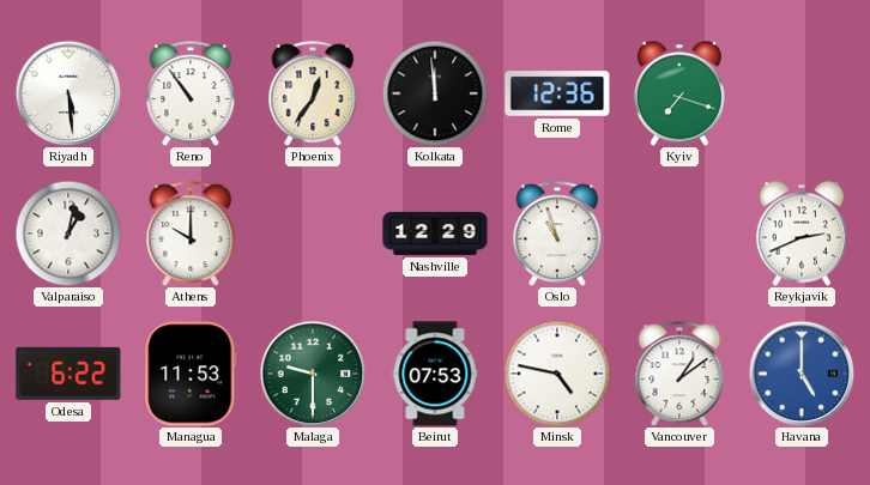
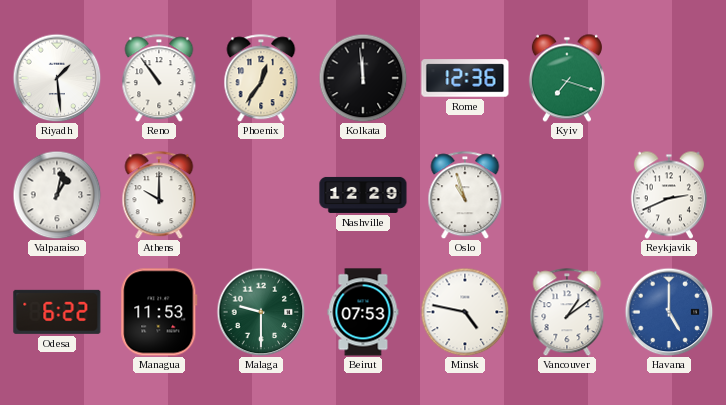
Riyadh: 5:29 -> 1:29 (57, 78)
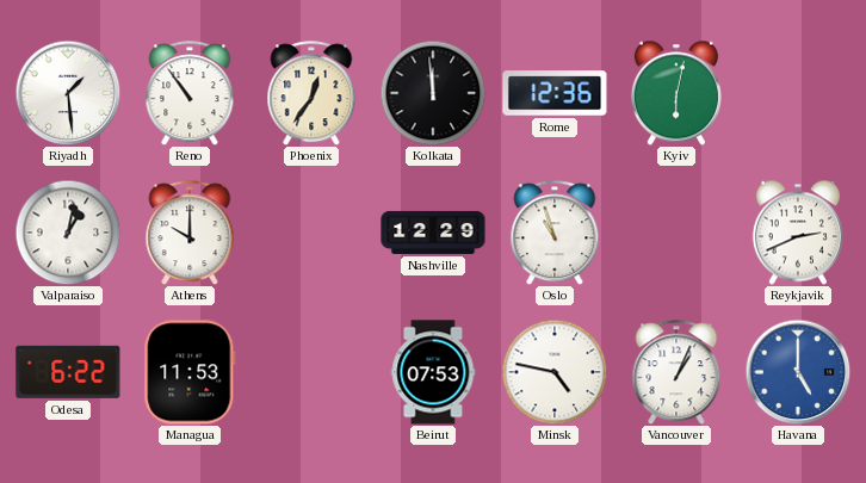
Kyiv: 7:18 -> 6:02 (676, 93)
Malaga: 9:30 -> none (261, 312)
Vancouver: 1:09 -> 1:04 (676, 372)
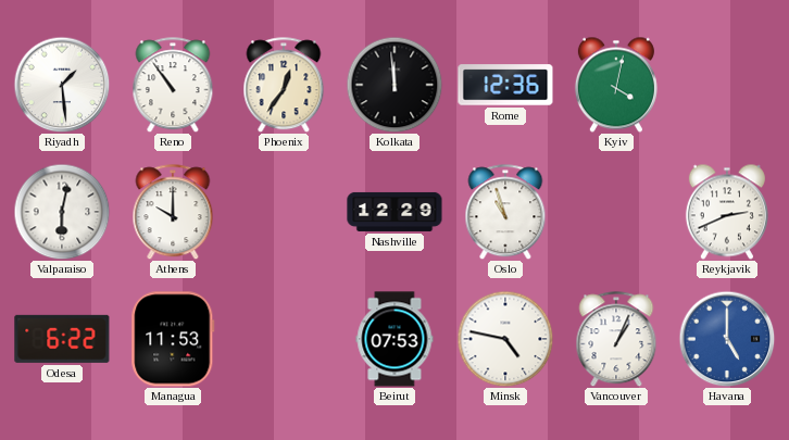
Kyiv: 6:02 -> 4:02 (616, 85)
Valparaiso: 1:02 -> 6:02 (62, 212)
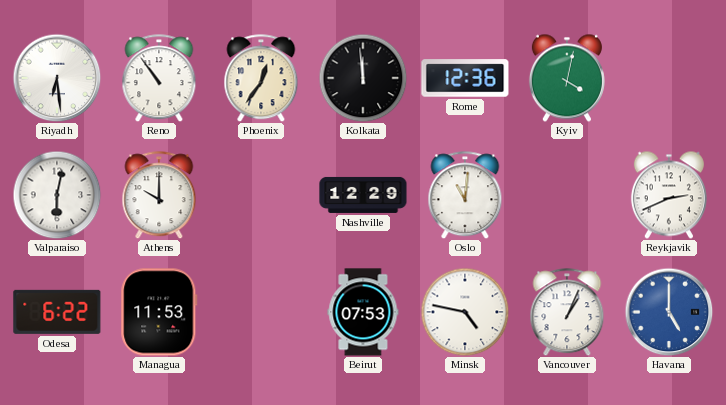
Riyadh: 1:29 -> 6:29 (57, 78)
Oslo: 10:57 -> 11:01 (465, 195)
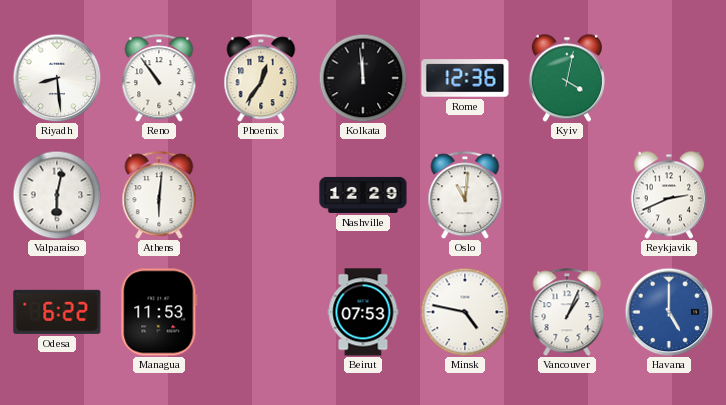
Riyadh: 6:29 -> 8:29 (57, 78)
Athens: 10:00 -> 6:01 (159, 195)
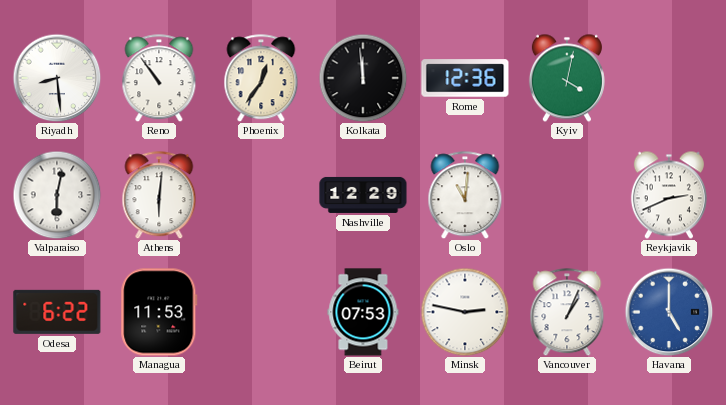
Minsk: 4:47 -> 2:47 (465, 312)
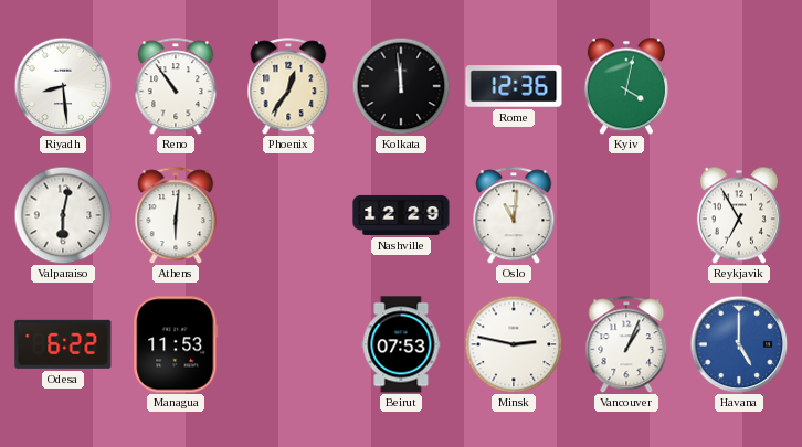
Reykjavik: 2:41 -> 6:55 (739, 215)
